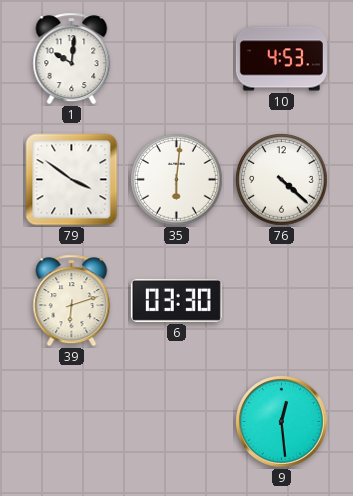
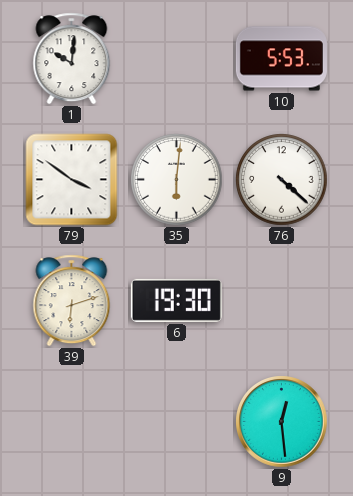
10: 4:53 -> 5:53 (281, 59)
6: 03:30 -> 19:30 (176, 300)
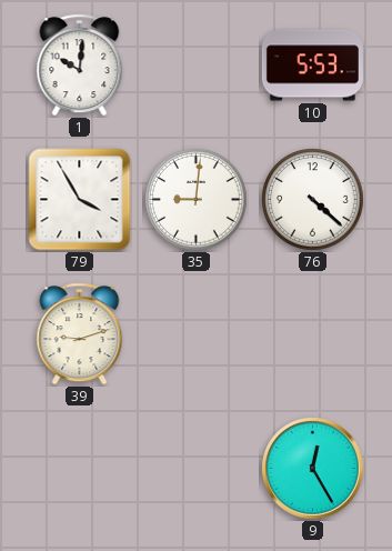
79: 3:51 -> 3:55 (80, 200)
35: 6:01 -> 9:01 (197, 200)
39: 6:12 -> 9:12 (80, 334)
6: 19:30 -> none (176, 300)
9: 12:29 -> 12:25 (313, 469)
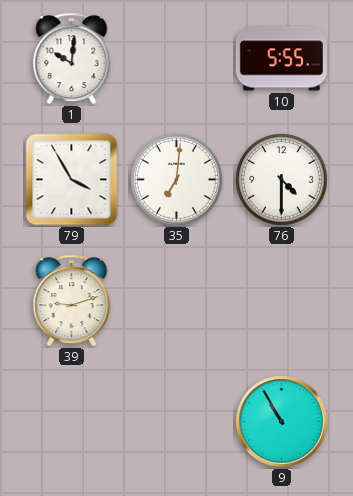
10: 5:53 -> 5:55 (281, 59)
35: 9:01 -> 7:01 (177, 180)
76: 4:22 -> 4:30 (282, 180)
9: 12:25 -> 10:55 (282, 422)
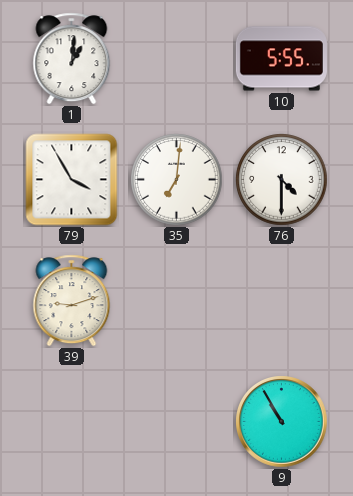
1: 10:01 -> 1:01 (72, 59)
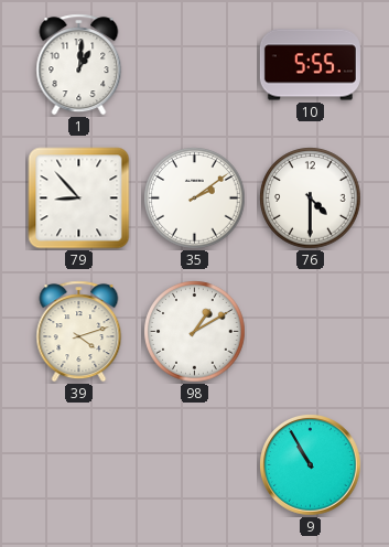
79: 3:55 -> 8:53 (79, 199)
35: 7:01 -> 2:09 (195, 199)
39: 9:12 -> 4:12 (79, 332)
98: none -> 1:10 (195, 332)
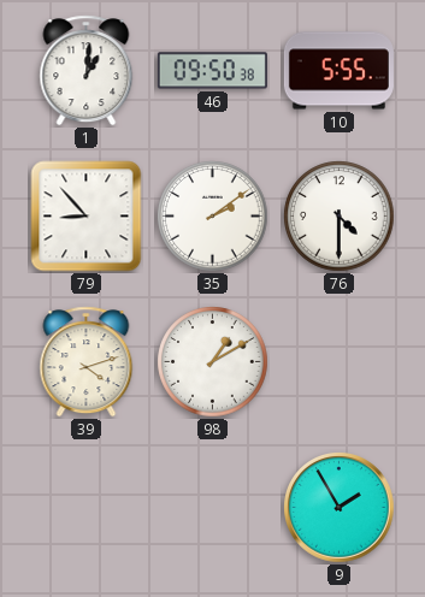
46: none -> 09:50 (212, 71)
9: 10:55 -> 1:55 (340, 508)
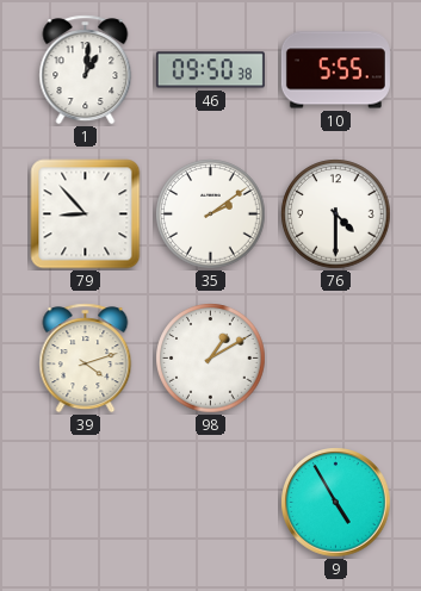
9: 1:55 -> 4:55 (336, 503)
